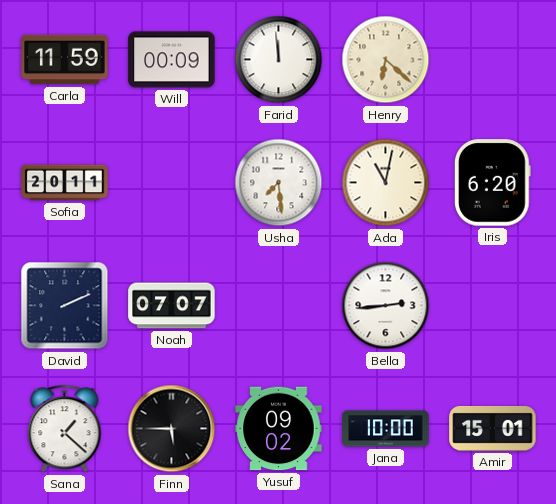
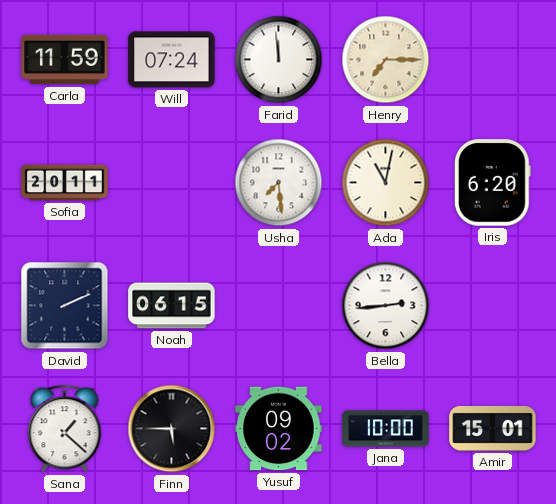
Will: 00:09 -> 07:24 (172, 60)
Henry: 6:22 -> 7:15 (386, 60)
Noah: 07:07 -> 06:15 (172, 306)
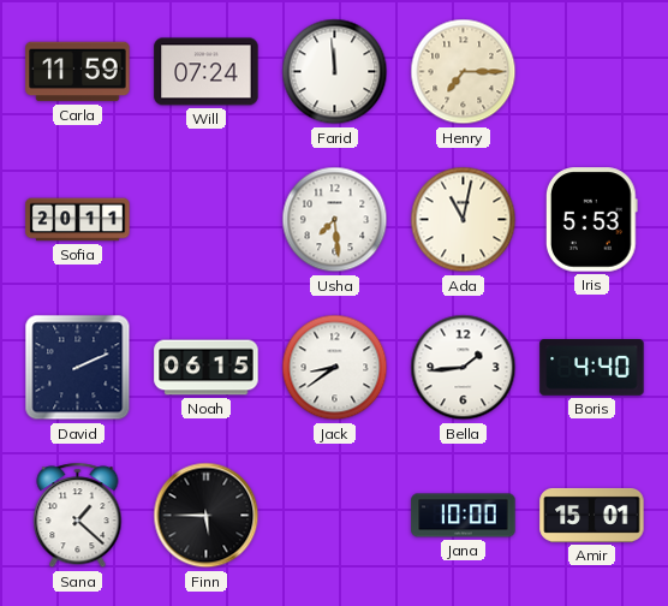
Iris: 6:20 -> 5:53 (592, 220)
Jack: none -> 8:39 (335, 368)
Bella: 2:44 -> 1:44 (464, 368)
Boris: none -> 4:40 (592, 368)
Yusuf: 09:02 -> none (279, 429)
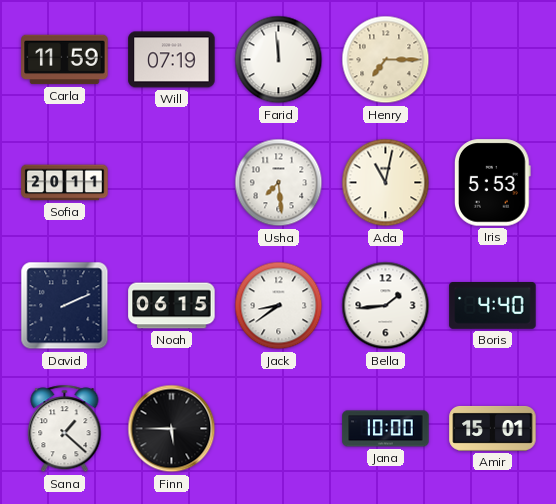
Will: 07:24 -> 07:19 (172, 60)
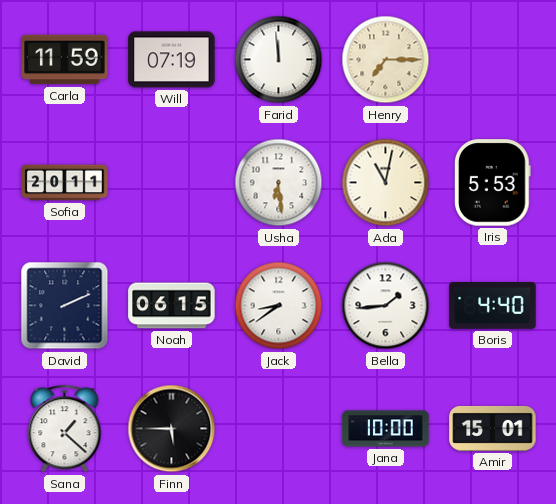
Usha: 7:29 -> 6:29 (279, 183)
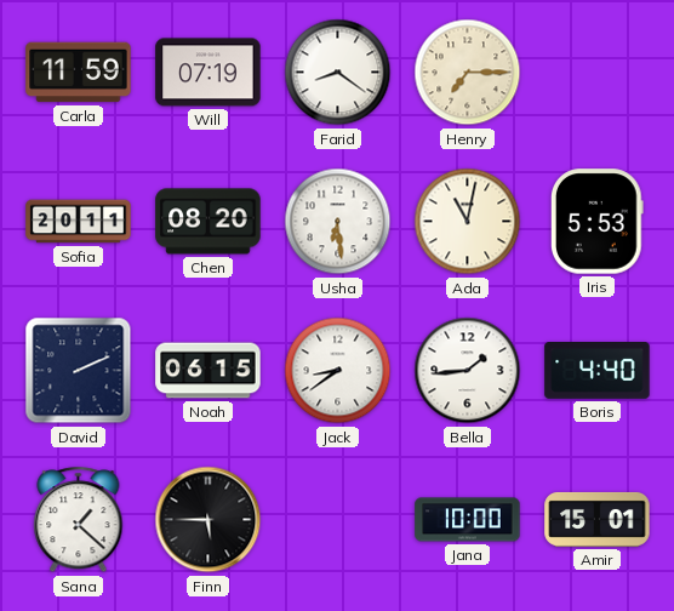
Farid: 11:59 -> 8:21 (338, 73)
Chen: none -> 08:20 (209, 222)
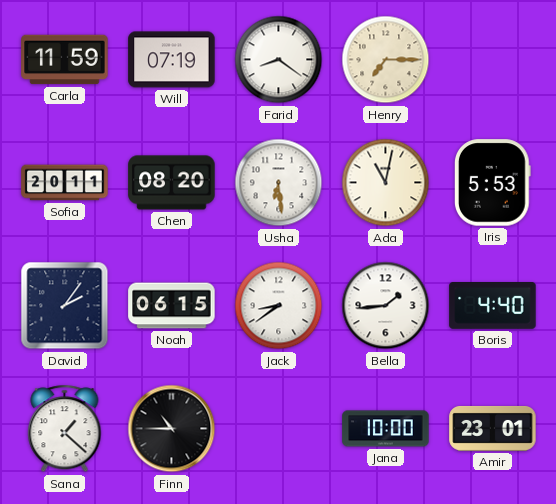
David: 2:11 -> 2:06 (65, 306)
Finn: 5:45 -> 10:45 (172, 429)
Amir: 15:01 -> 23:01 (493, 428)
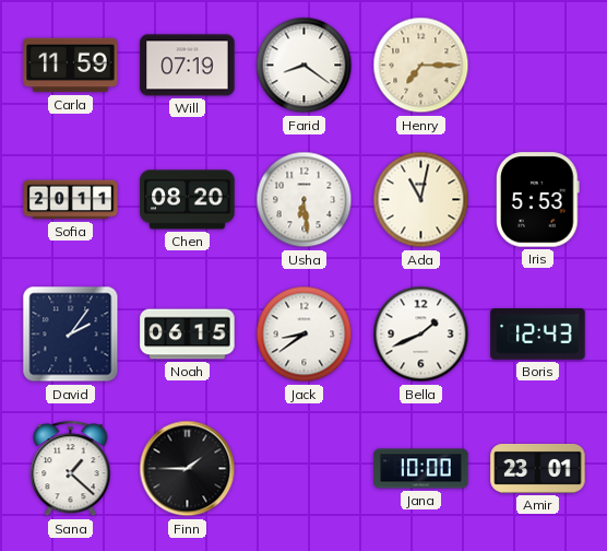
Bella: 1:44 -> 1:41 (421, 335)
Boris: 4:40 -> 12:43 (538, 335)
Finn: 10:45 -> 1:45 (188, 469)
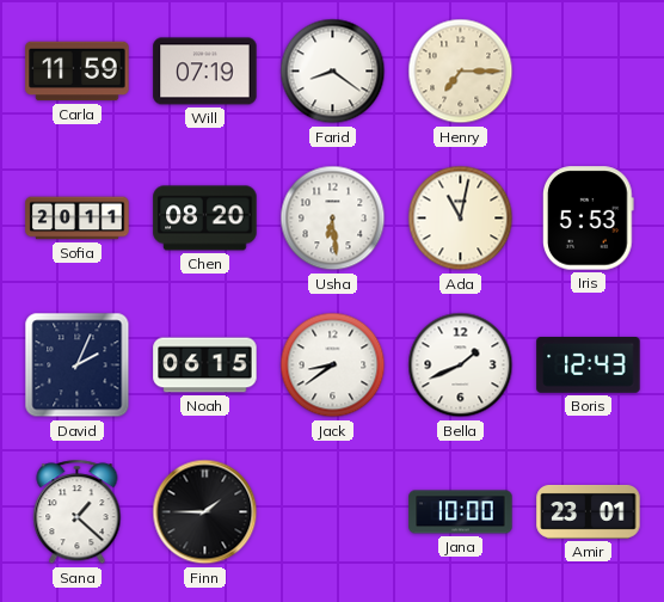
David: 2:06 -> 2:04 (78, 365)
